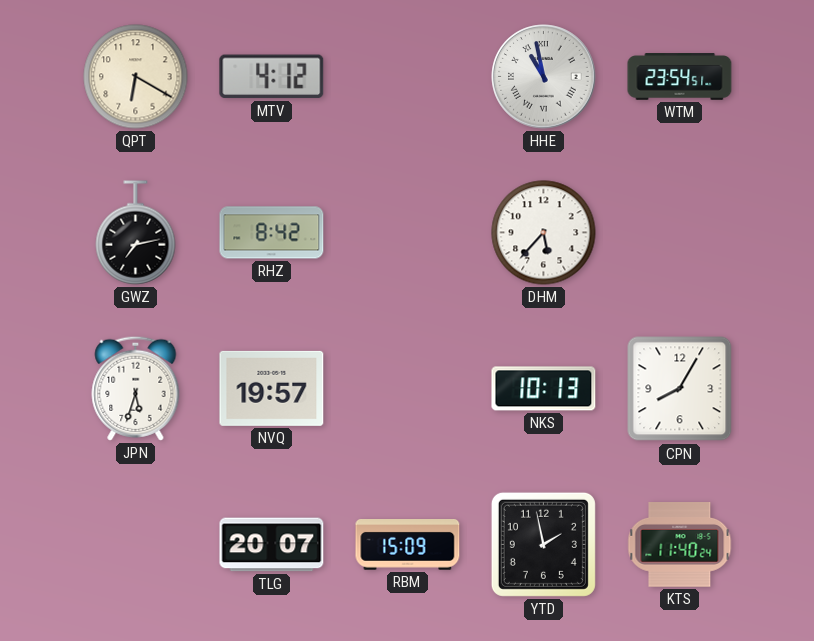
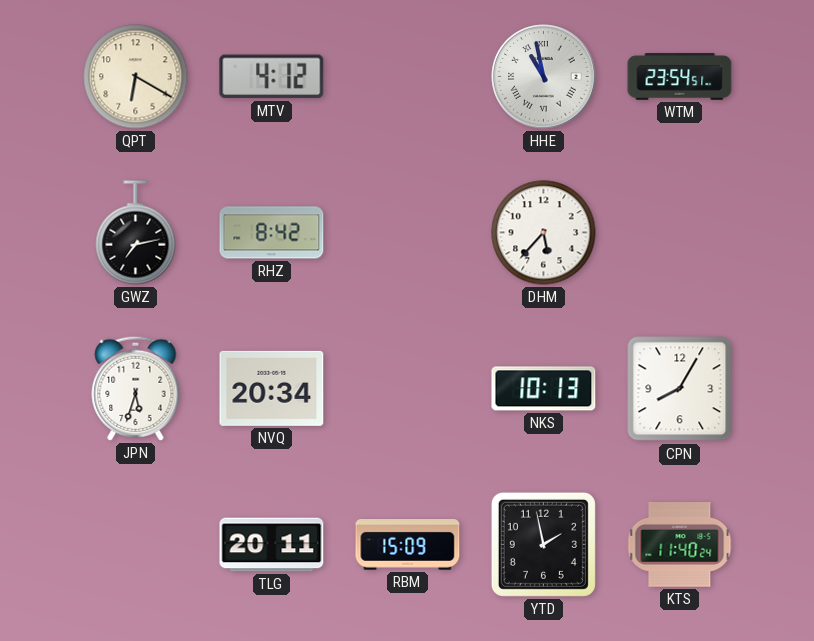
NVQ: 19:57 -> 20:34 (272, 388)
TLG: 20:07 -> 20:11 (272, 545)
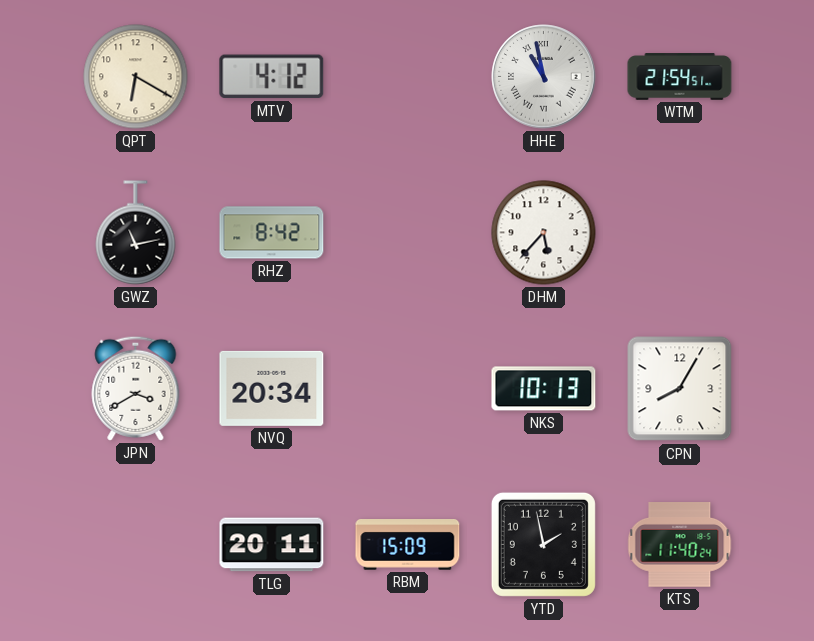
WTM: 23:54 -> 21:54 (680, 77)
GWZ: 7:13 -> 11:13 (136, 233)
JPN: 5:33 -> 3:40 (136, 388)
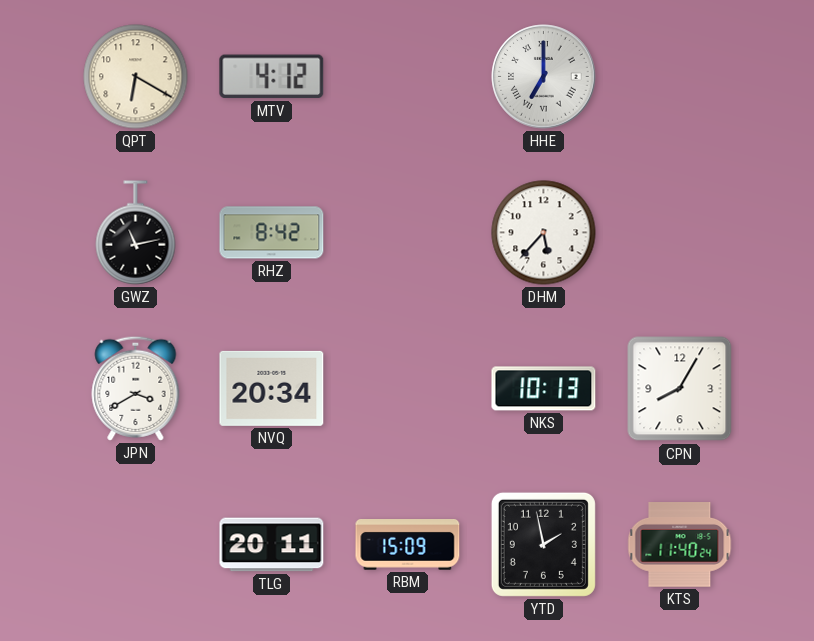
HHE: 10:58 -> 7:00 (544, 77)
WTM: 21:54 -> none (680, 77)
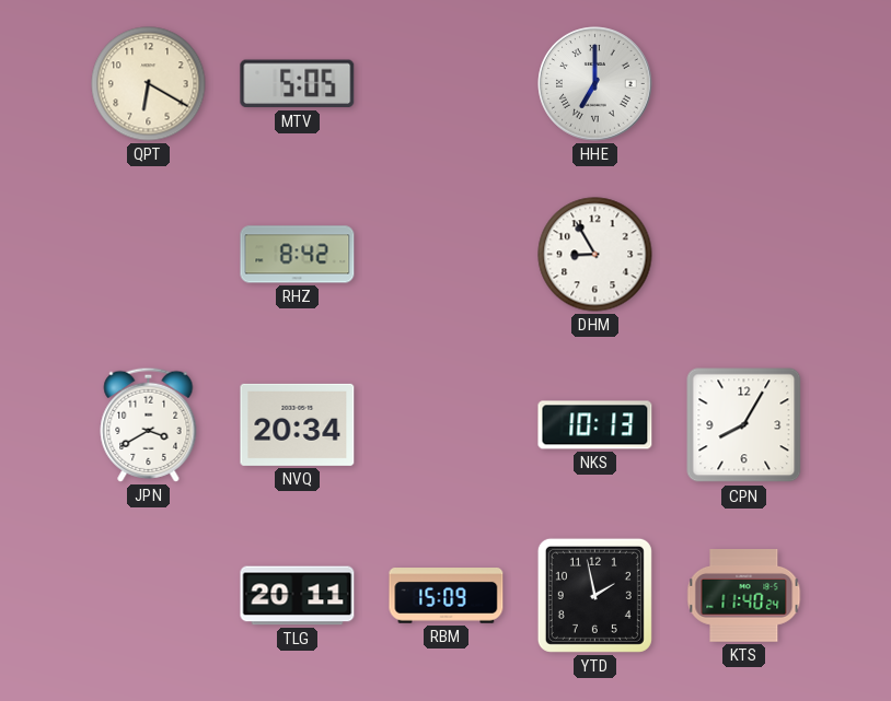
MTV: 4:12 -> 5:05 (298, 84)
GWZ: 11:13 -> none (136, 233)
DHM: 5:37 -> 8:55 (595, 255)
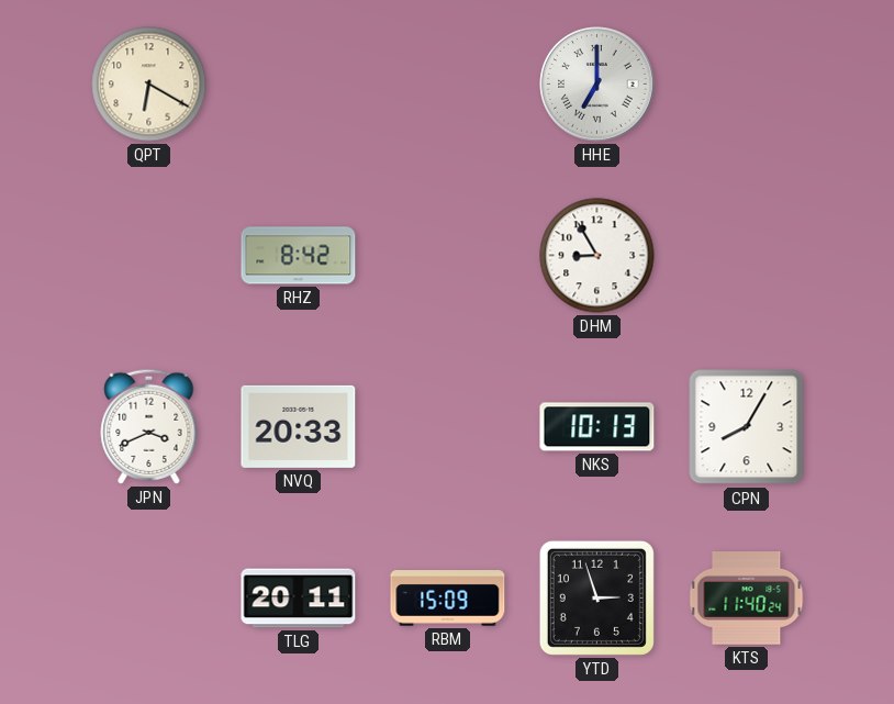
MTV: 5:05 -> none (298, 84)
JPN: 3:40 -> 3:41 (149, 426)
NVQ: 20:34 -> 20:33 (299, 426)
YTD: 1:58 -> 2:57 (596, 597)
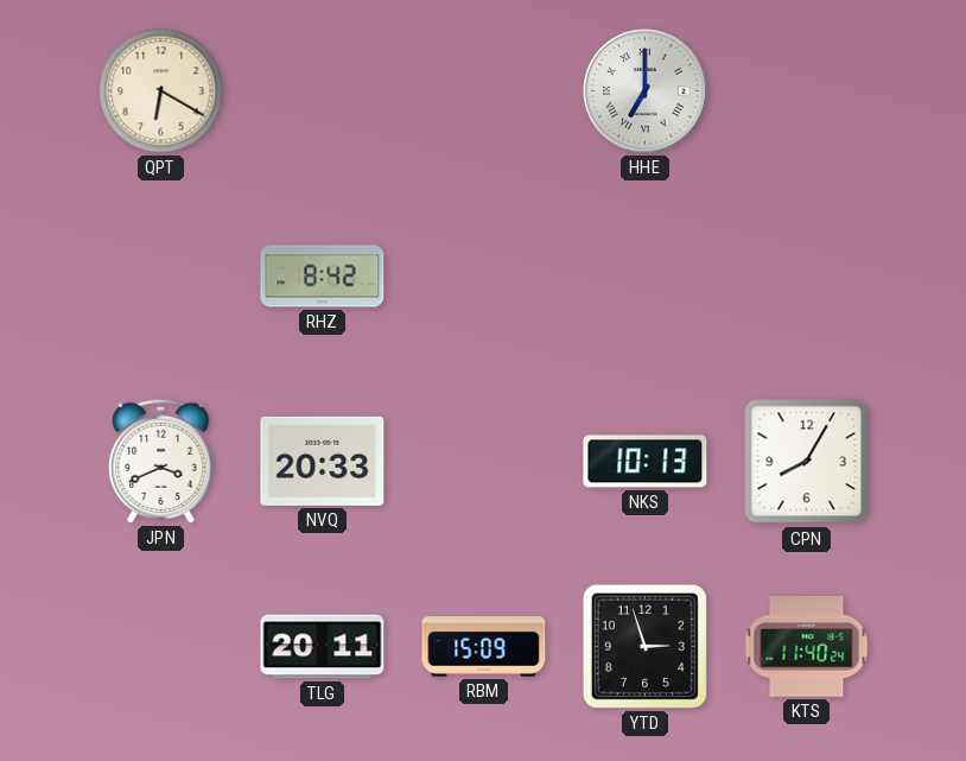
DHM: 8:55 -> none (597, 256)
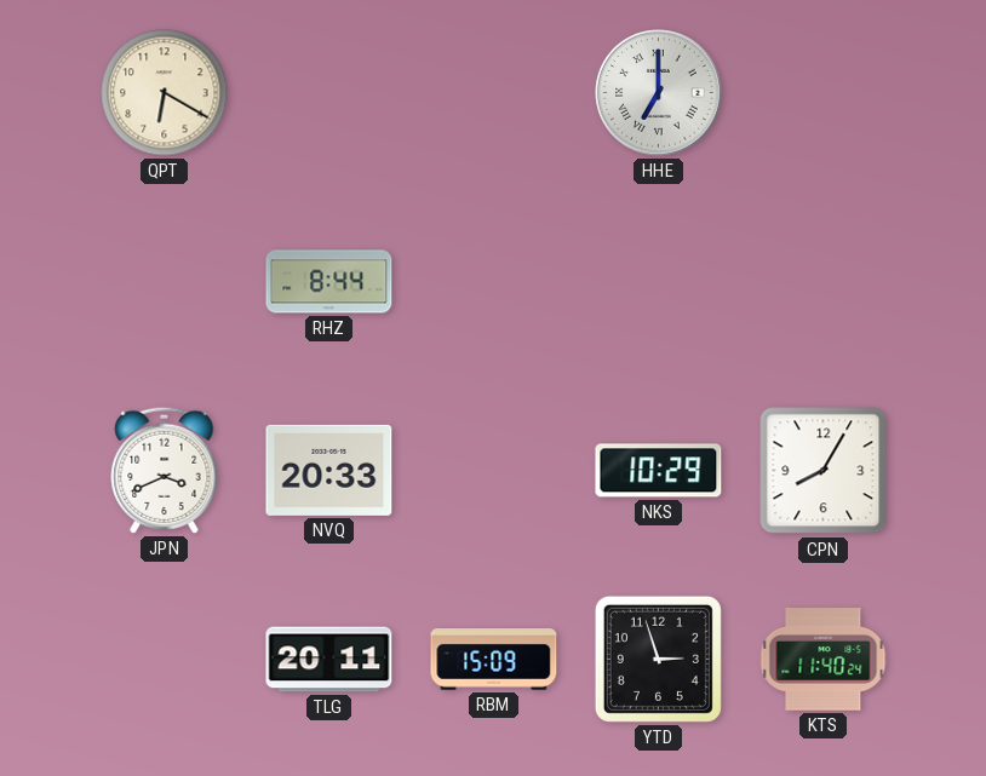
RHZ: 8:42 -> 8:44 (329, 282)
NKS: 10:13 -> 10:29 (659, 471)
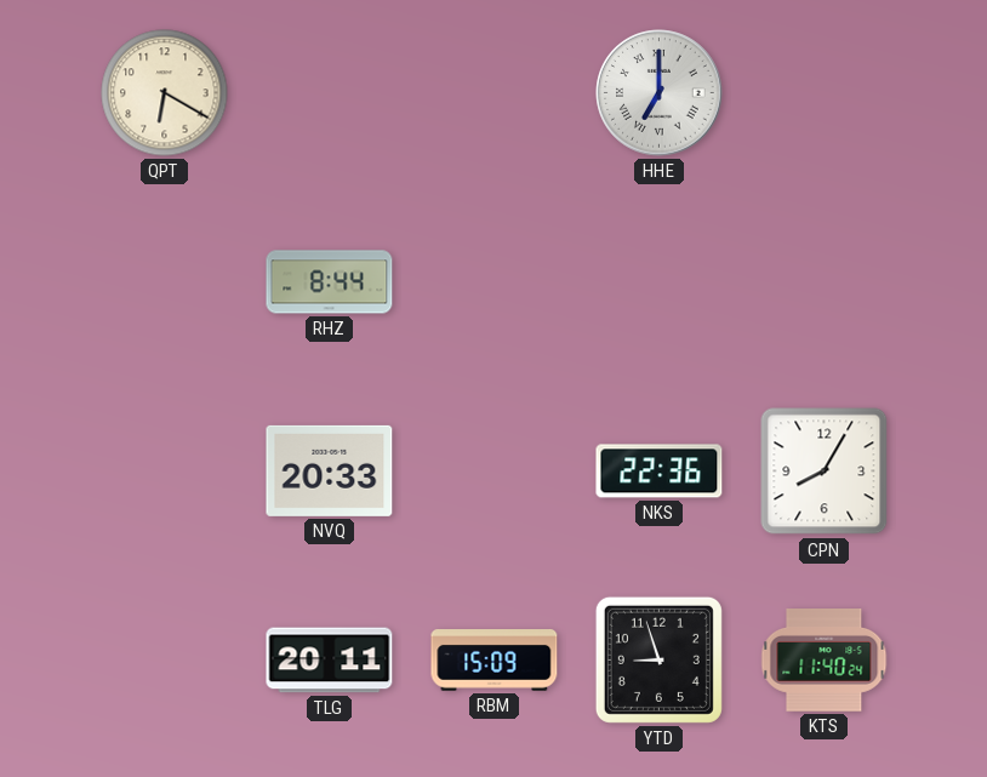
JPN: 3:41 -> none (165, 470)
NKS: 10:29 -> 22:36 (660, 472)
YTD: 2:57 -> 8:57 (658, 659)
